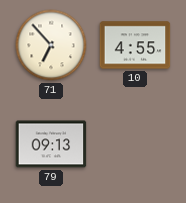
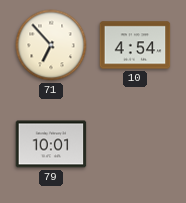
10: 4:55 -> 4:54 (135, 45)
79: 09:13 -> 10:01 (51, 144)
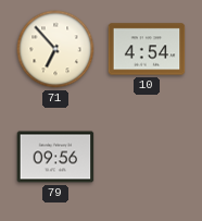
79: 10:01 -> 09:56 (55, 157)
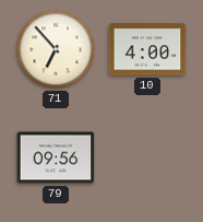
10: 4:54 -> 4:00 (147, 49)
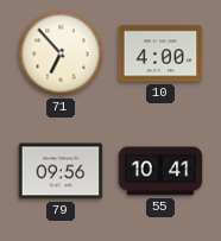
55: none -> 10:41 (160, 171)
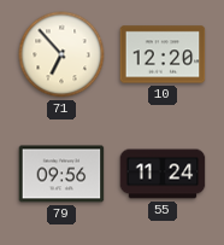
10: 4:00 -> 12:20 (163, 54)
55: 10:41 -> 11:24 (163, 174)
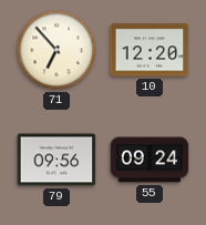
55: 11:24 -> 09:24 (150, 160)
